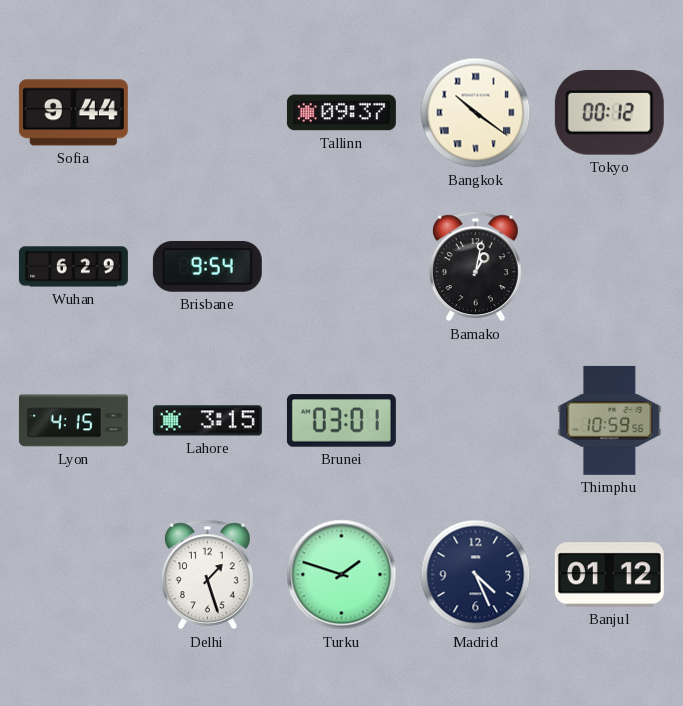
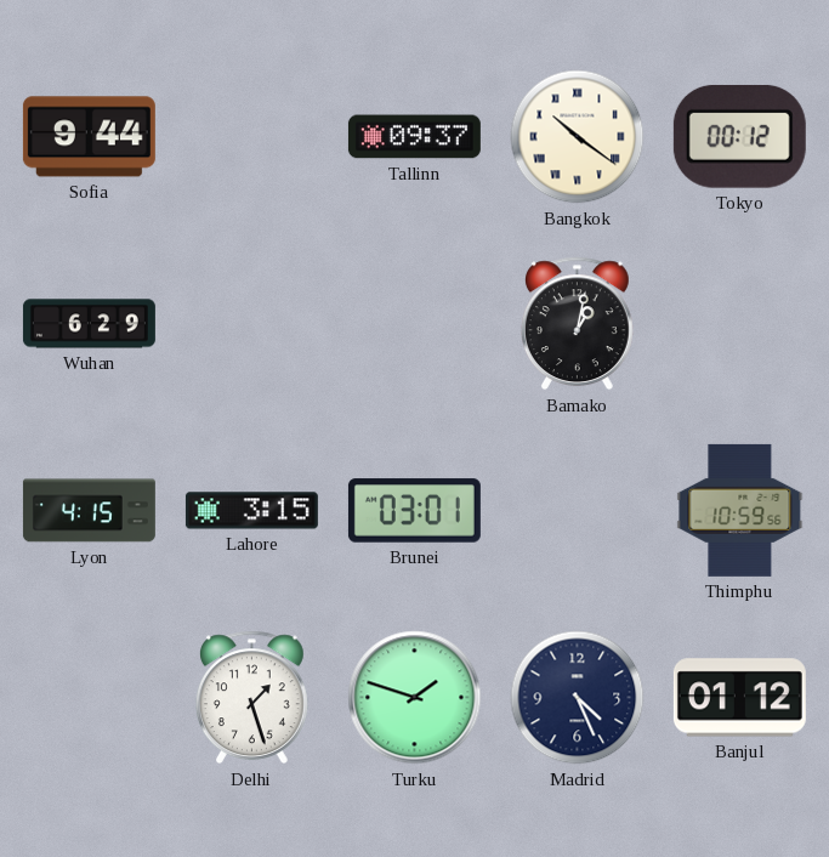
Brisbane: 9:54 -> none (207, 266)
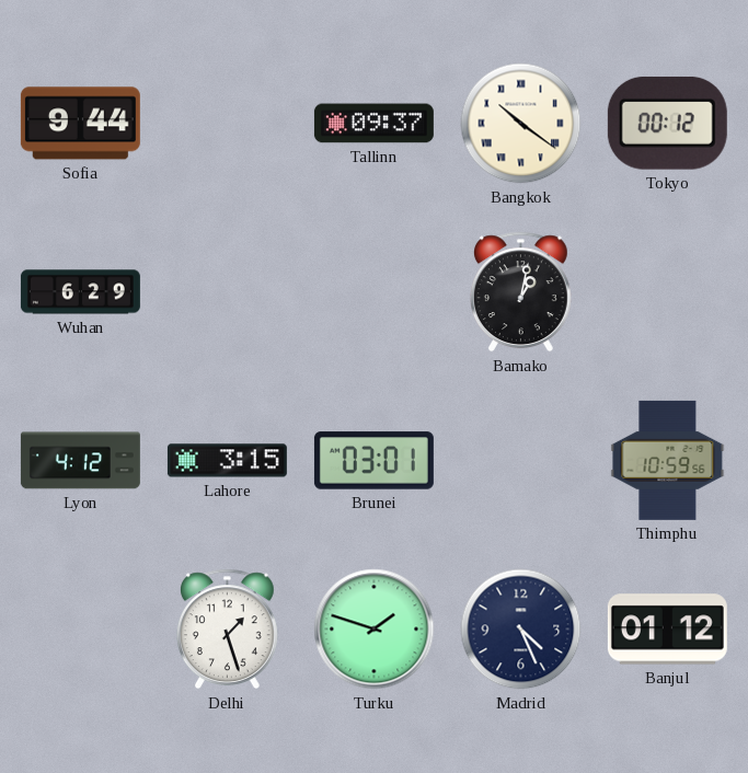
Lyon: 4:15 -> 4:12 (80, 461)
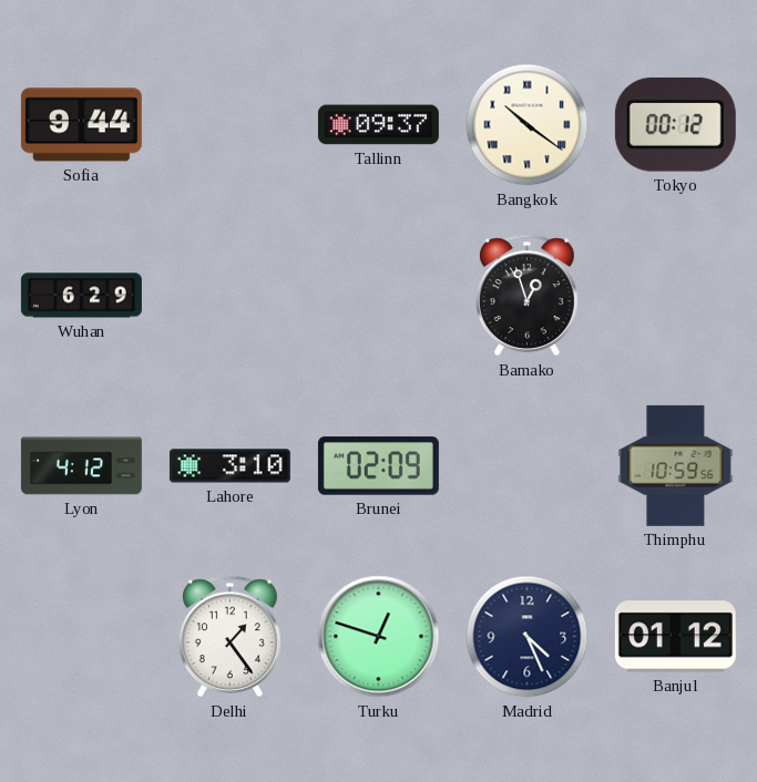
Bamako: 1:02 -> 12:57 (526, 296)
Lahore: 3:15 -> 3:10 (229, 466)
Brunei: 03:01 -> 02:09 (378, 466)
Delhi: 1:27 -> 1:24 (229, 637)
Turku: 1:48 -> 12:48 (379, 637)
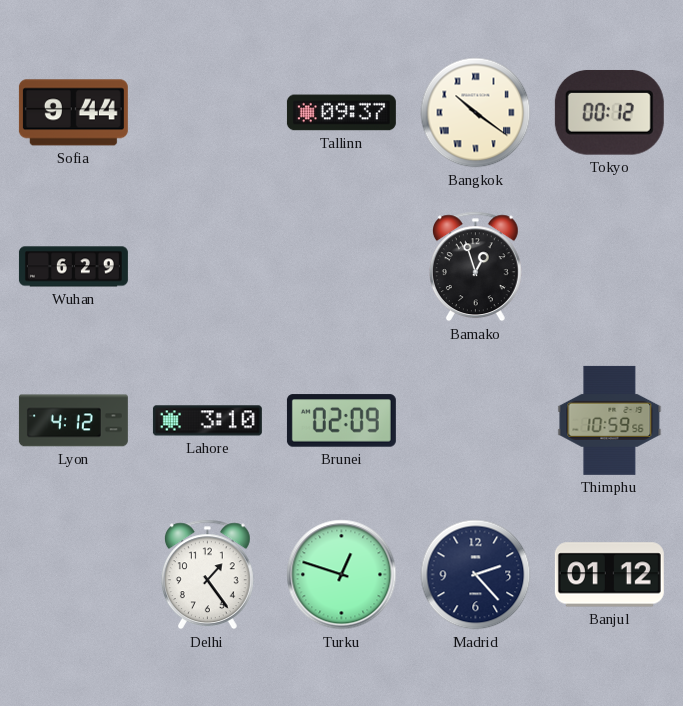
Madrid: 4:26 -> 2:23 (476, 575)
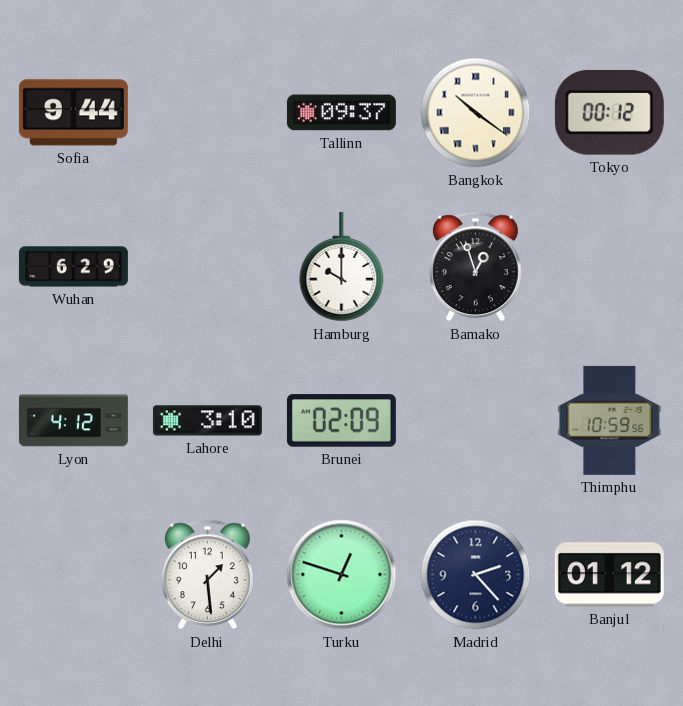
Hamburg: none -> 10:00 (342, 267)
Delhi: 1:24 -> 1:29 (207, 575)
